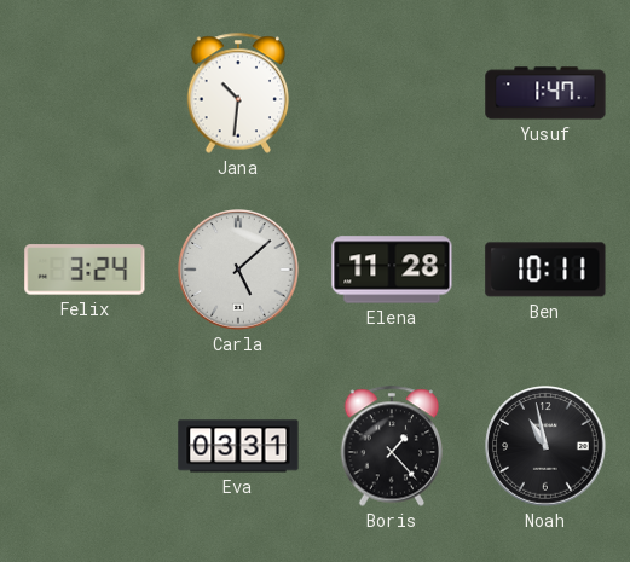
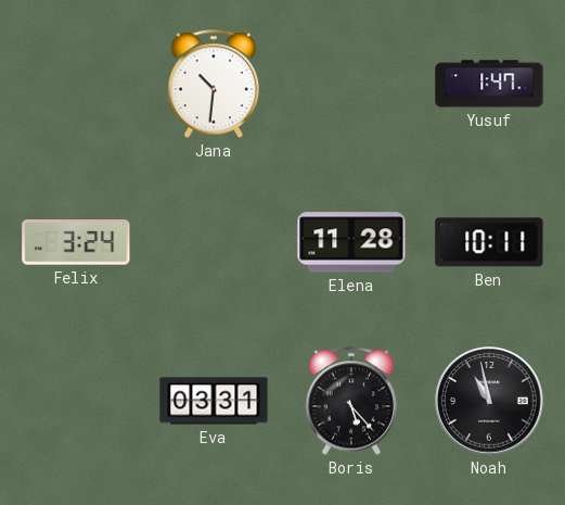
Carla: 5:08 -> none (238, 270)
Boris: 1:23 -> 5:23 (351, 401)
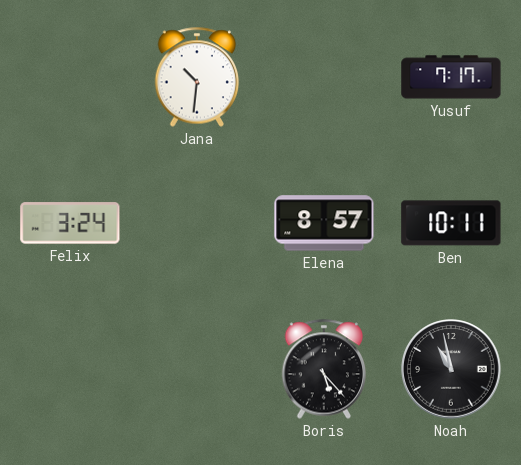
Yusuf: 1:47 -> 7:17 (451, 77)
Elena: 11:28 -> 8:57 (324, 223)
Eva: 03:31 -> none (214, 401)
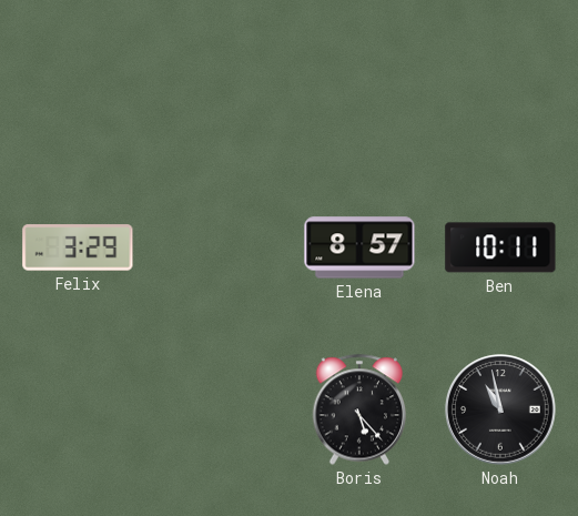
Jana: 10:31 -> none (197, 77)
Yusuf: 7:17 -> none (451, 77)
Felix: 3:24 -> 3:29 (78, 247)
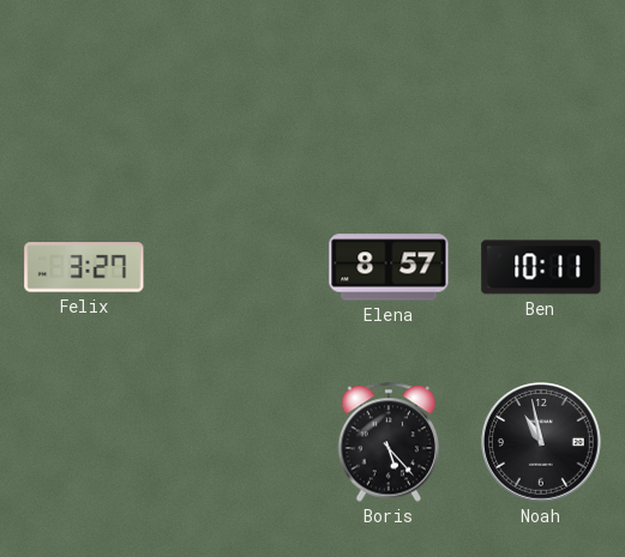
Felix: 3:29 -> 3:27 (84, 267)
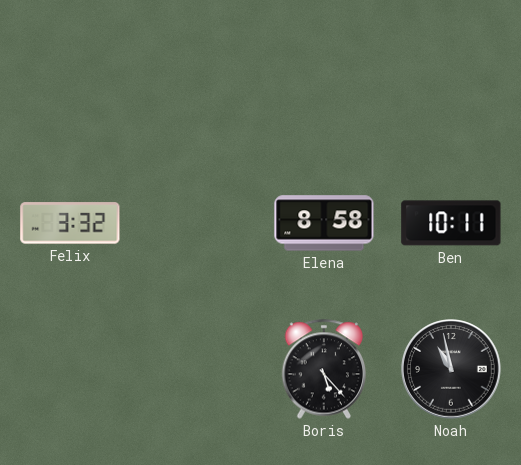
Felix: 3:27 -> 3:32 (70, 223)
Elena: 8:57 -> 8:58 (324, 223)
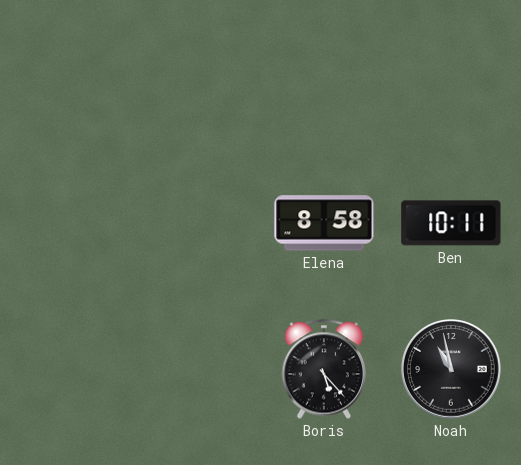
Felix: 3:32 -> none (70, 223)
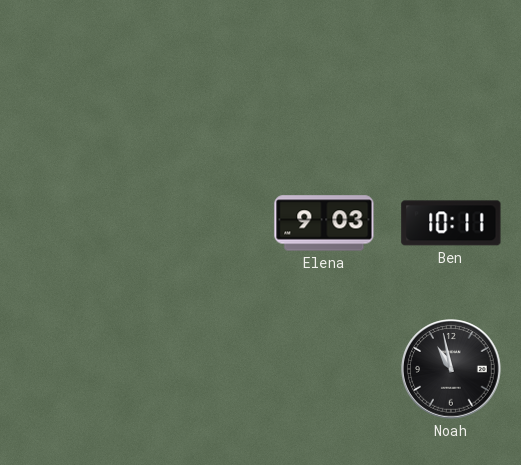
Elena: 8:58 -> 9:03 (324, 223)
Boris: 5:23 -> none (324, 369)
